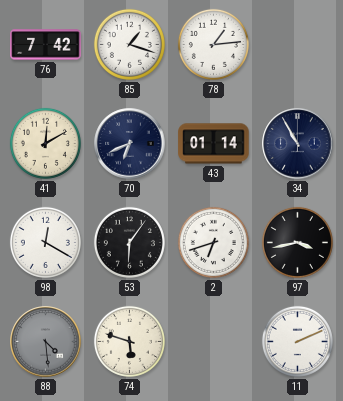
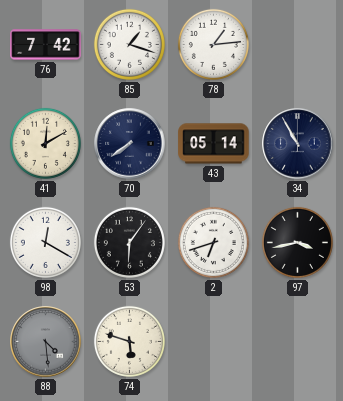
70: 6:41 -> 7:39 (130, 144)
43: 01:14 -> 05:14 (214, 144)
11: 2:11 -> none (297, 341)
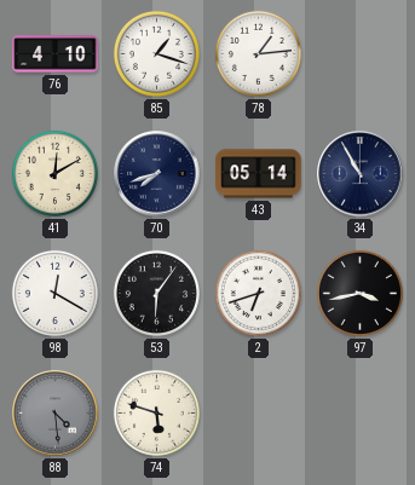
76: 7:42 -> 4:10 (56, 54)
70: 7:39 -> 7:42 (157, 174)
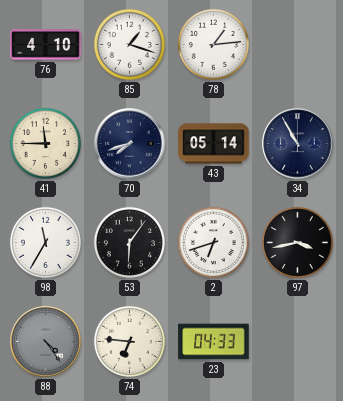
41: 12:10 -> 11:45 (45, 143)
98: 12:20 -> 11:35 (45, 242)
88: 4:29 -> 4:24 (46, 342)
74: 5:48 -> 6:46 (129, 341)
23: none -> 04:33 (214, 342)
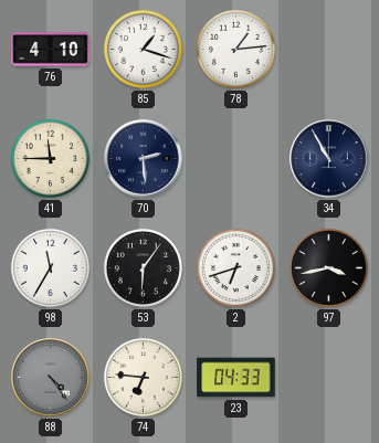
70: 7:42 -> 2:29 (144, 159)
43: 05:14 -> none (214, 144)
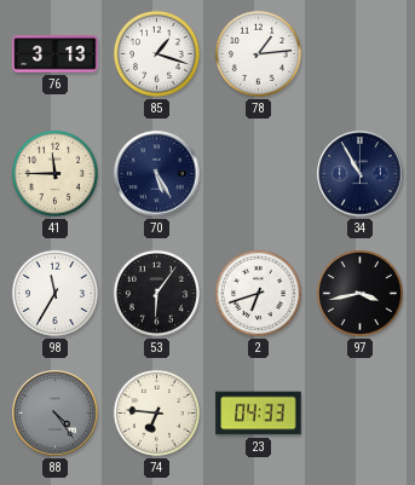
76: 4:10 -> 3:13 (56, 54)
70: 2:29 -> 5:25 (157, 174)
